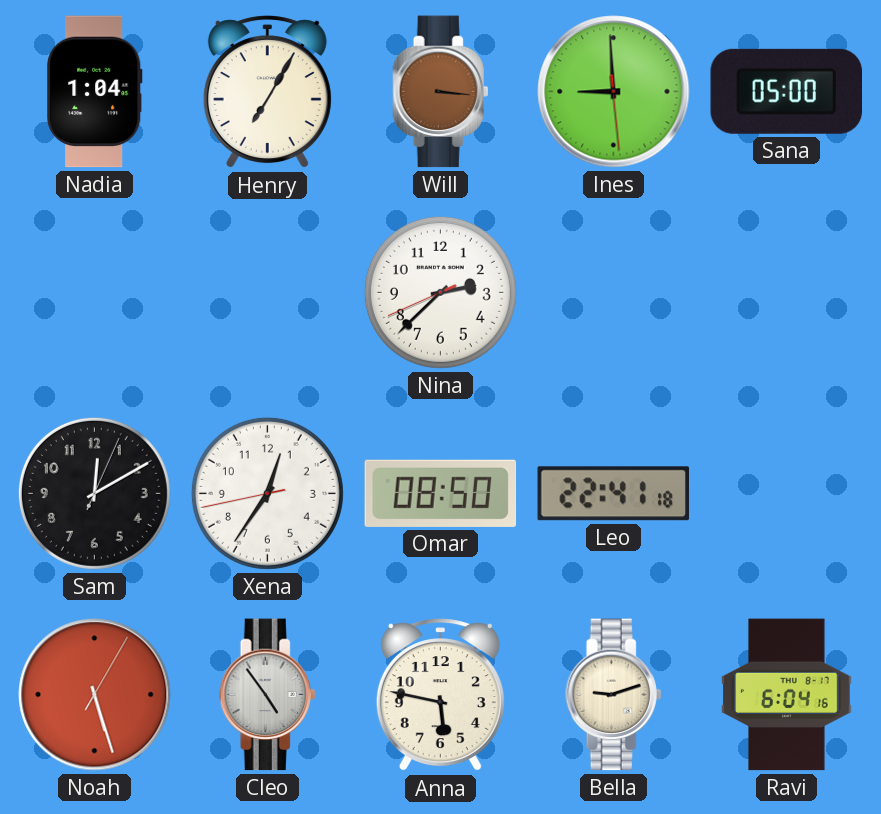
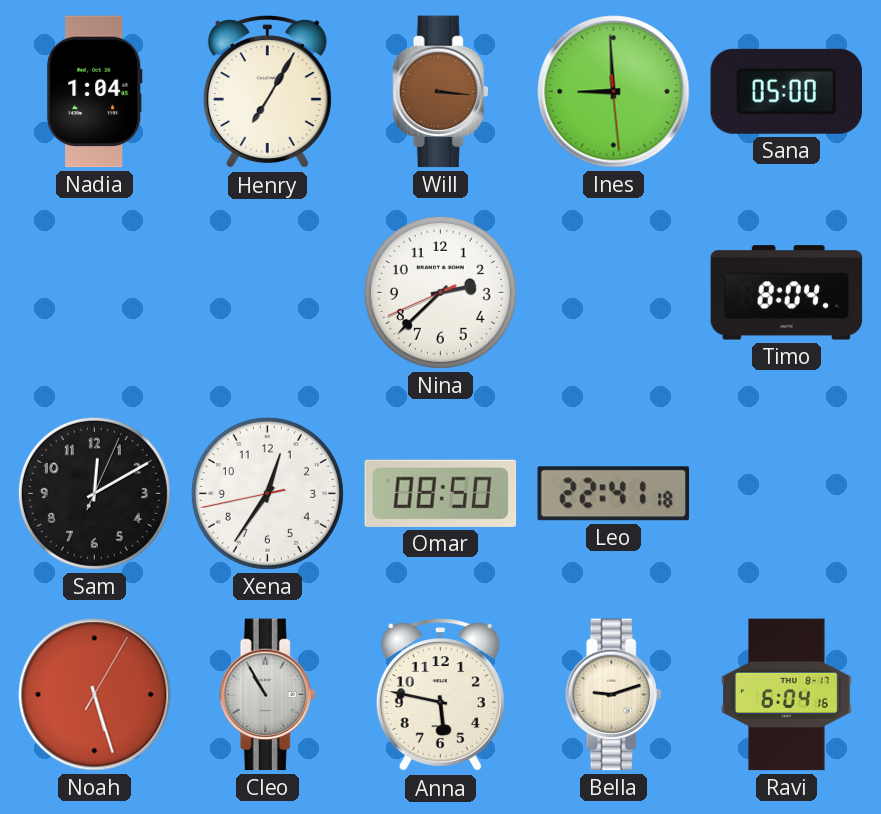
Timo: none -> 8:04 (787, 293)
Cleo: 4:54 -> 10:55 (268, 695)
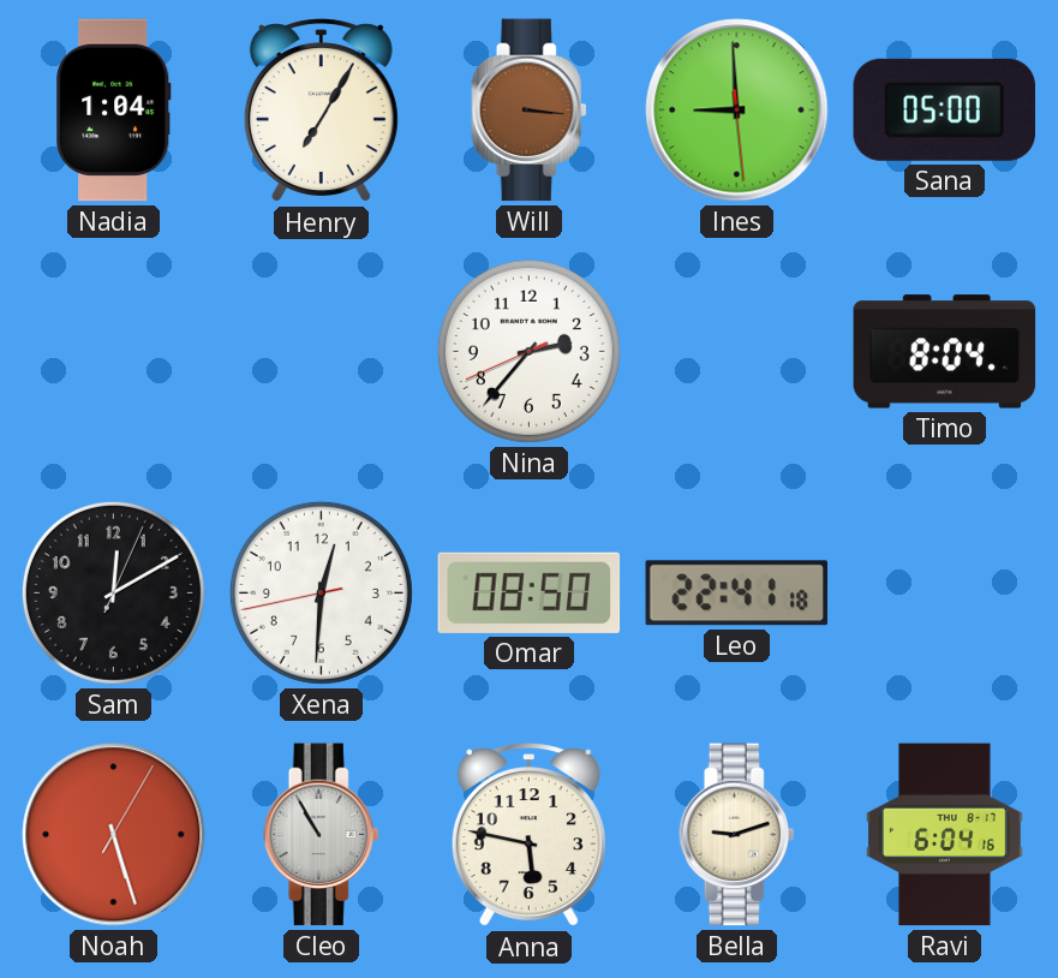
Nina: 2:37 -> 2:36 (528, 351)
Xena: 12:35 -> 12:30 (321, 592)
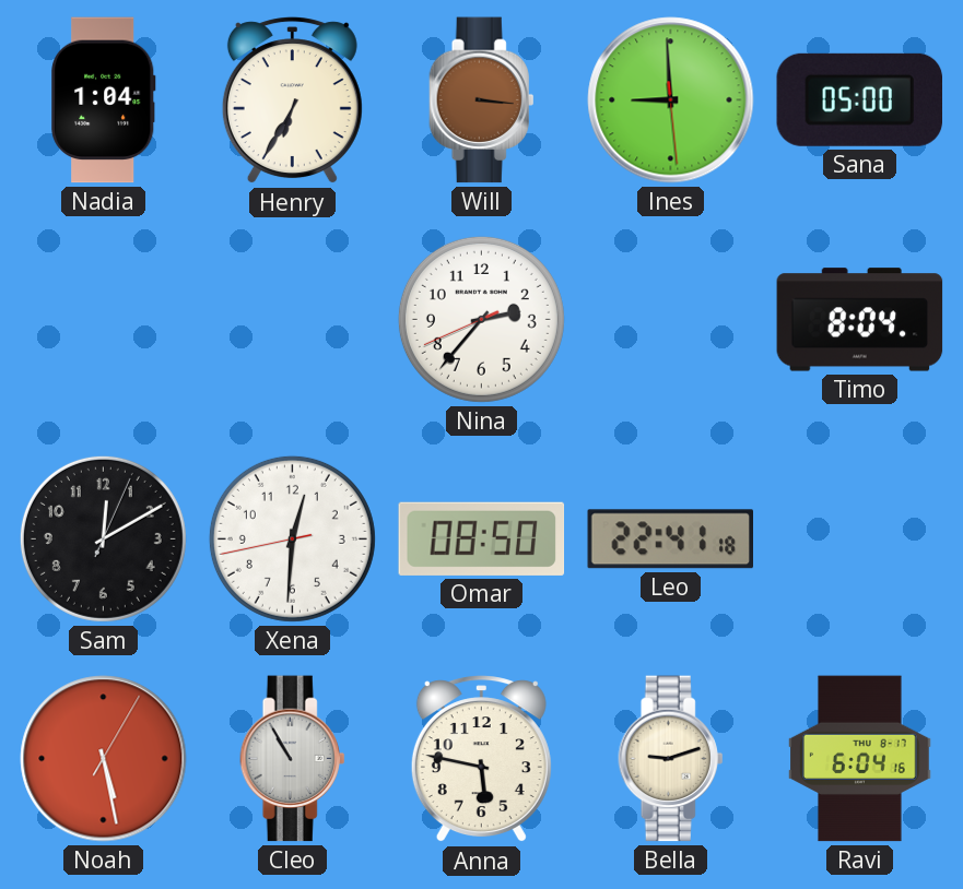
Henry: 7:05 -> 6:35 (292, 100)
Noah: 5:27 -> 5:28 (104, 759)
